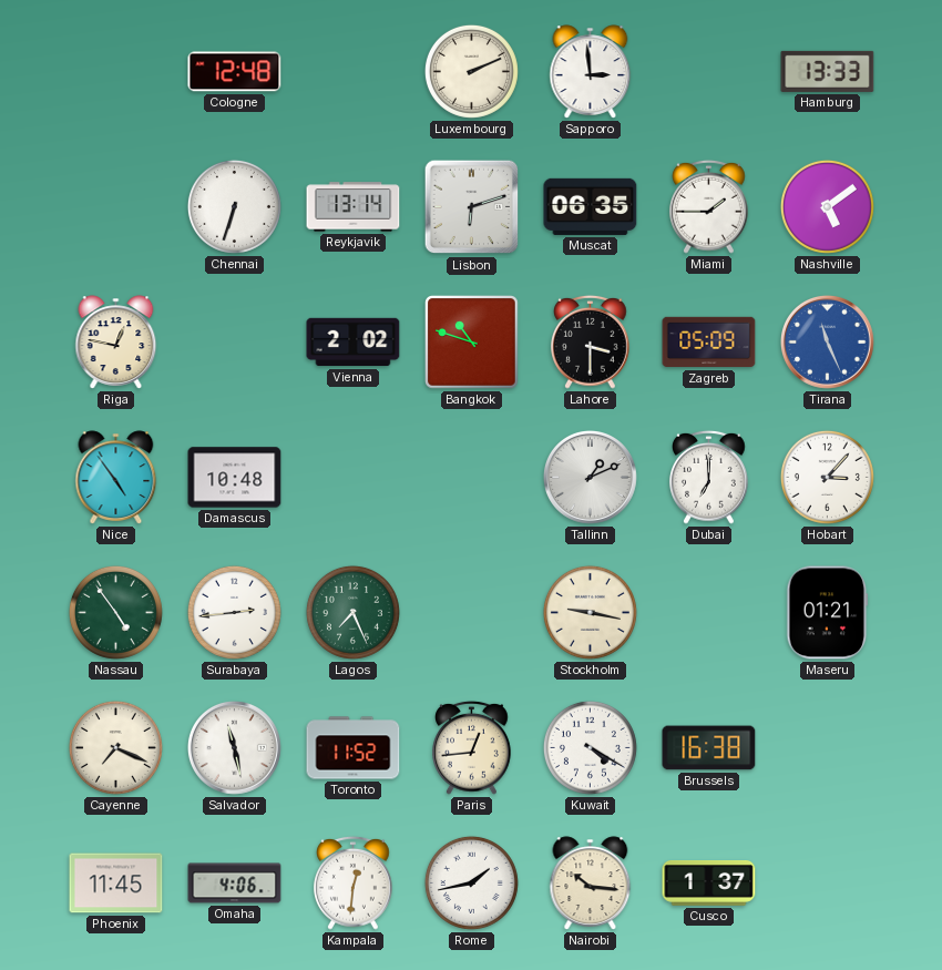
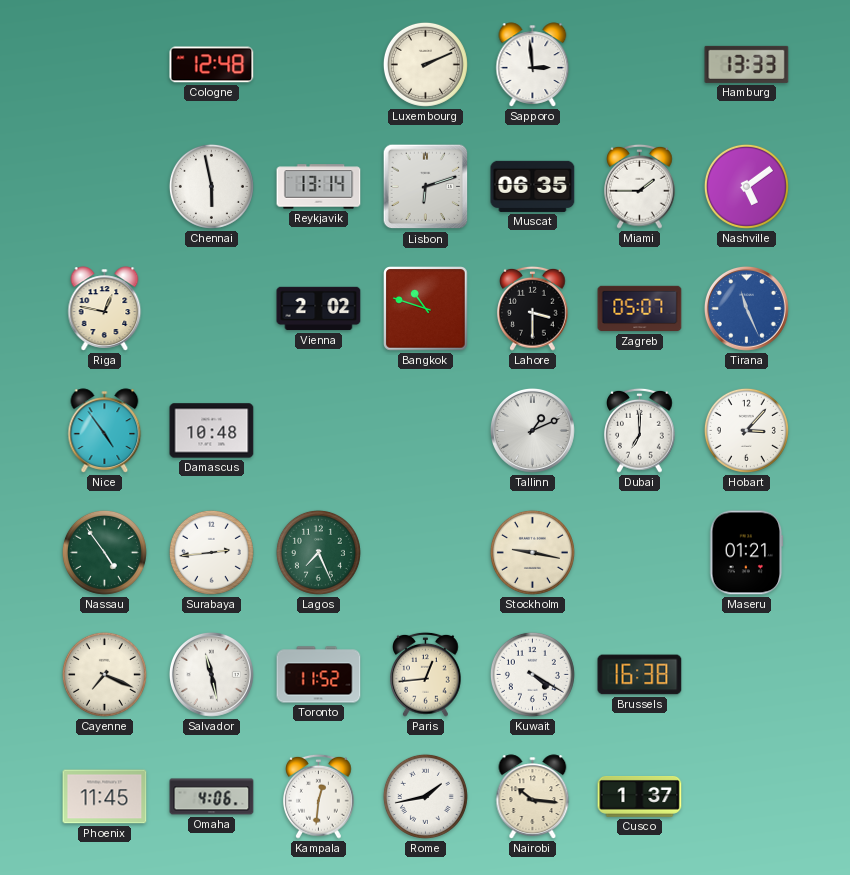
Chennai: 6:33 -> 5:58 (211, 186)
Zagreb: 05:09 -> 05:07 (640, 309)
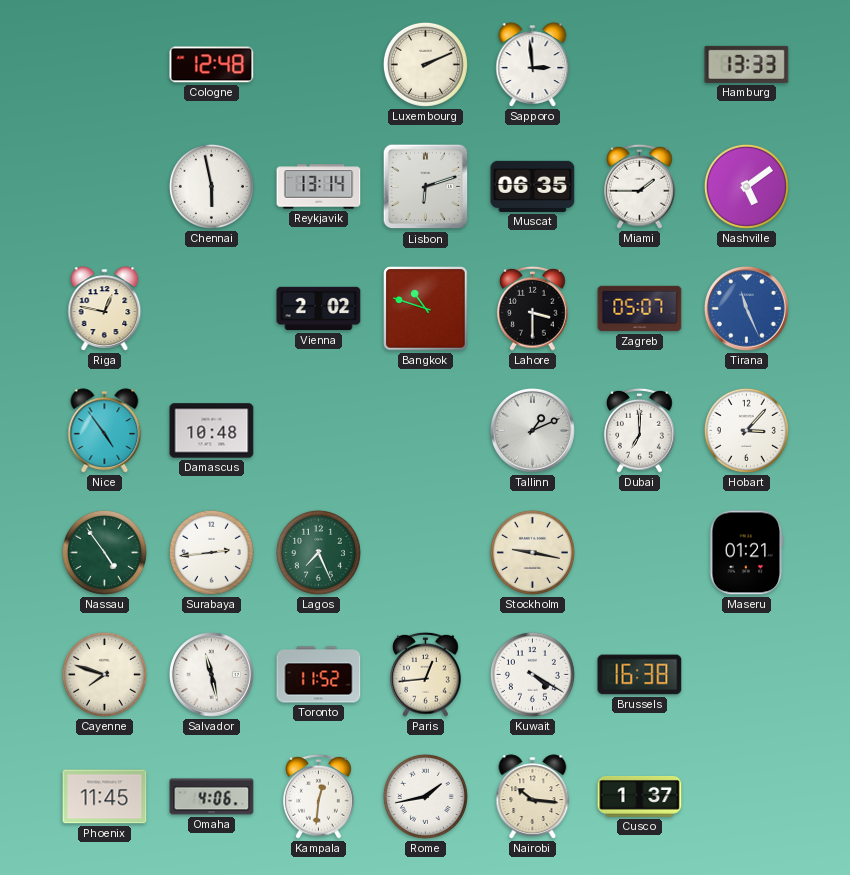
Cayenne: 7:19 -> 7:48 (104, 674)
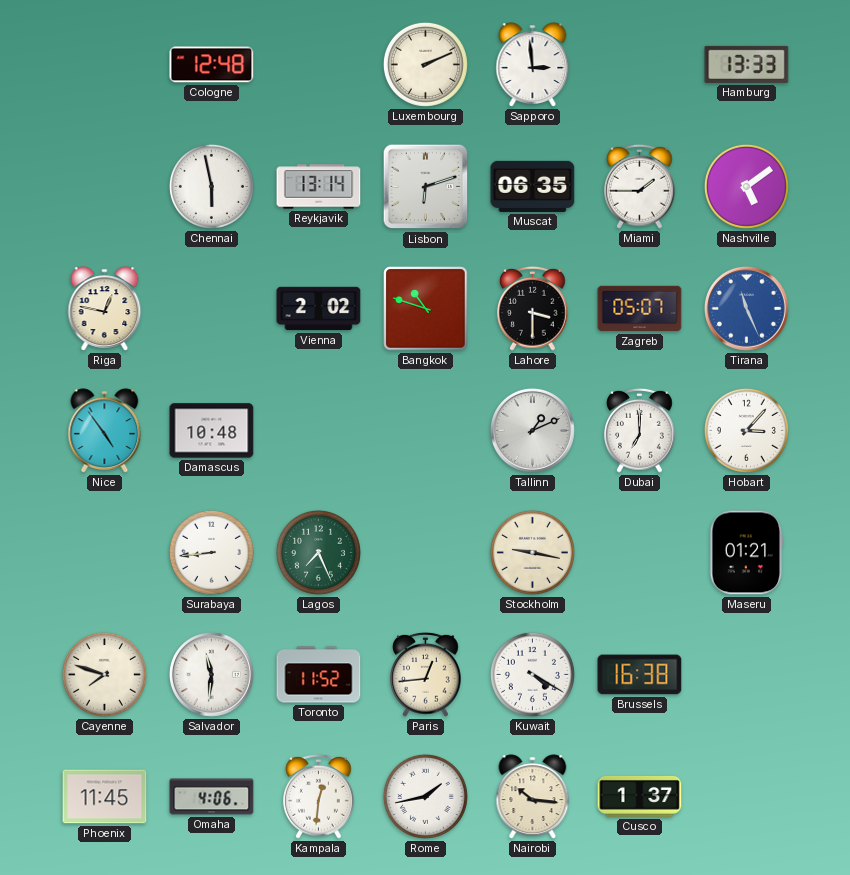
Nassau: 4:54 -> none (104, 552)
Surabaya: 2:44 -> 8:44 (211, 552)
Salvador: 11:28 -> 11:31 (212, 675)
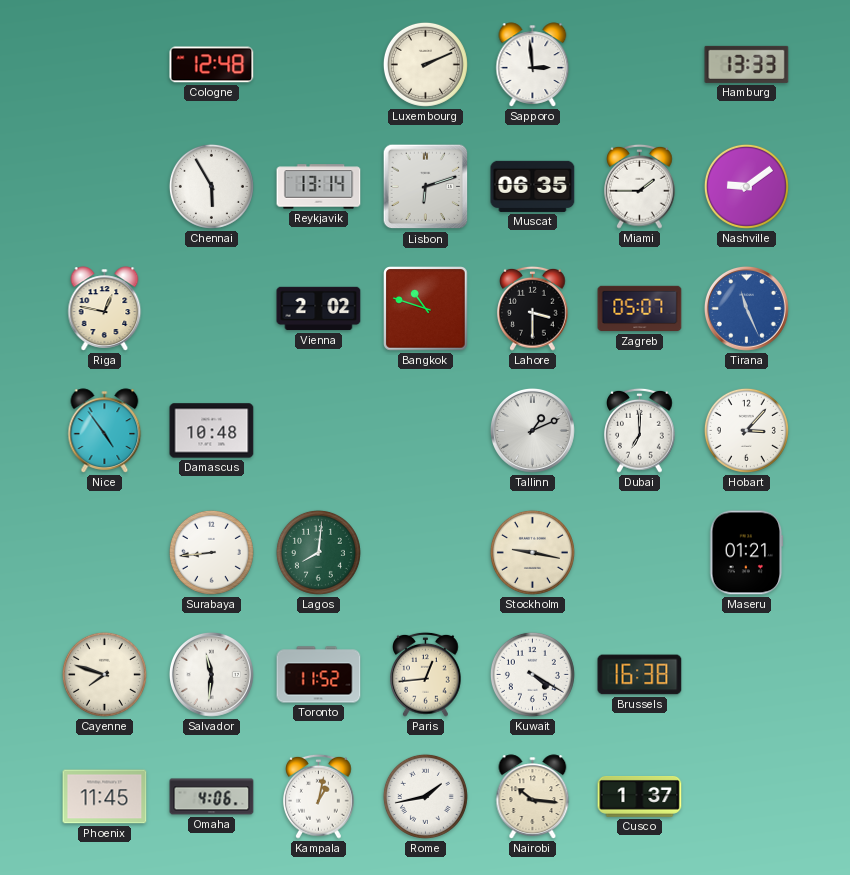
Chennai: 5:58 -> 5:55 (211, 186)
Nashville: 5:09 -> 9:09 (746, 186)
Lagos: 7:26 -> 8:01 (318, 552)
Kampala: 12:31 -> 1:02 (319, 796)
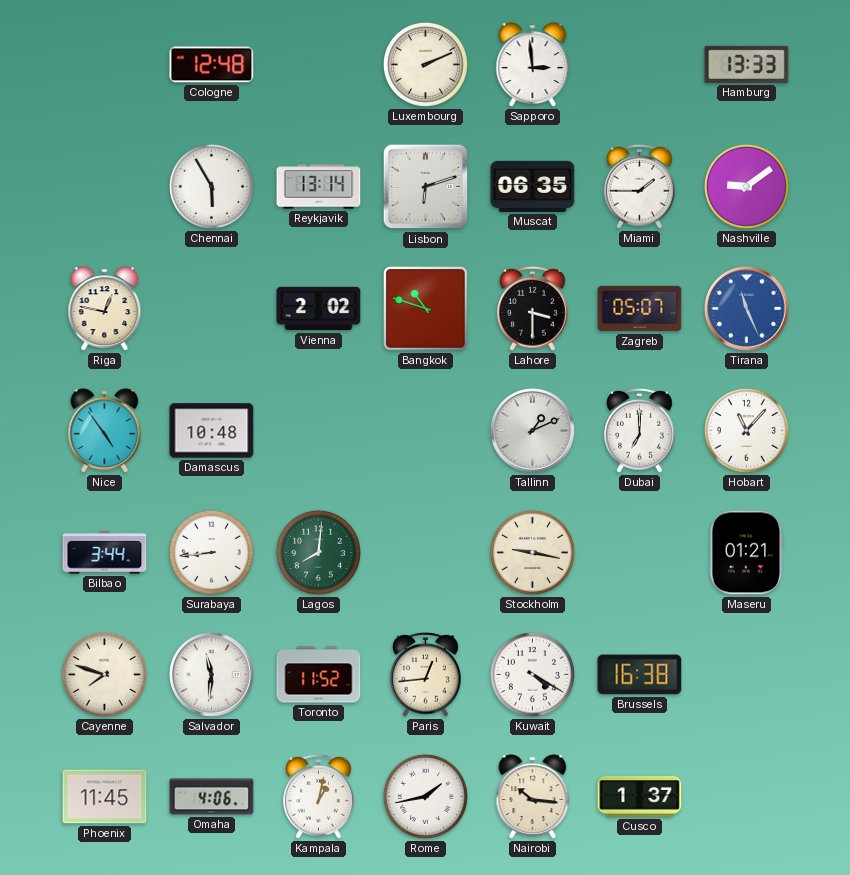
Hobart: 3:07 -> 11:07 (746, 430)
Bilbao: none -> 3:44 (105, 553)
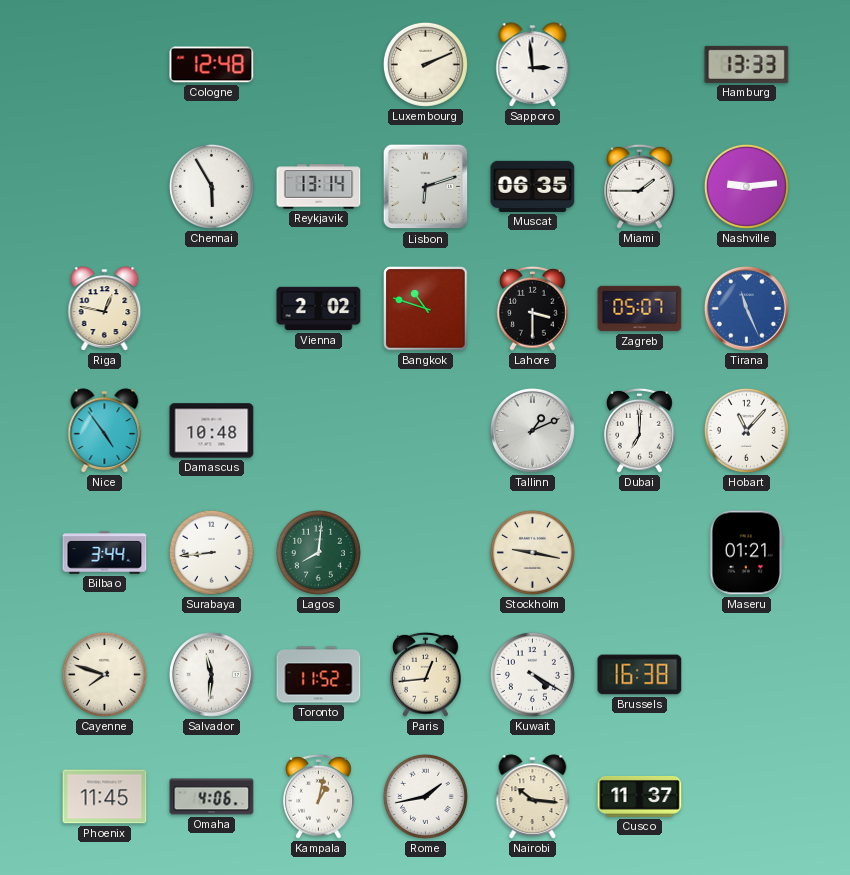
Nashville: 9:09 -> 9:14 (746, 186)
Cusco: 1:37 -> 11:37 (640, 797)
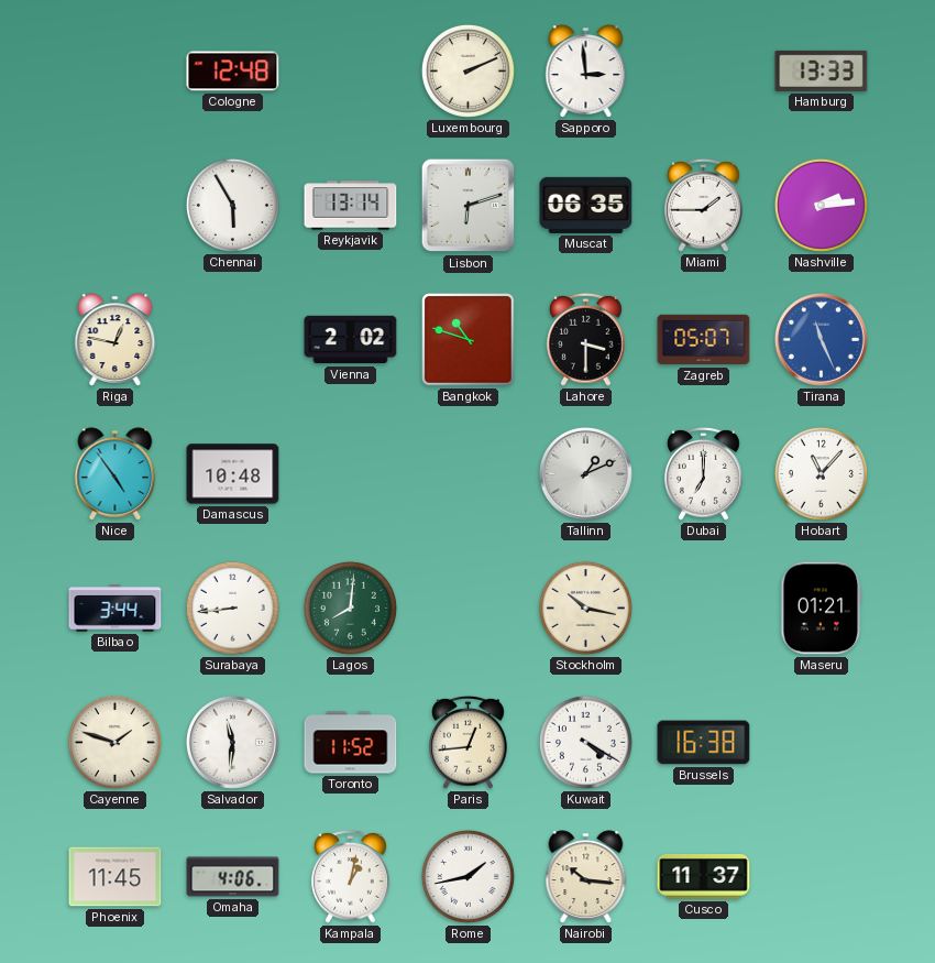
Nashville: 9:14 -> 2:14 (821, 205)
Stockholm: 9:17 -> 10:17 (585, 608)
Cayenne: 7:48 -> 1:48 (114, 742)
